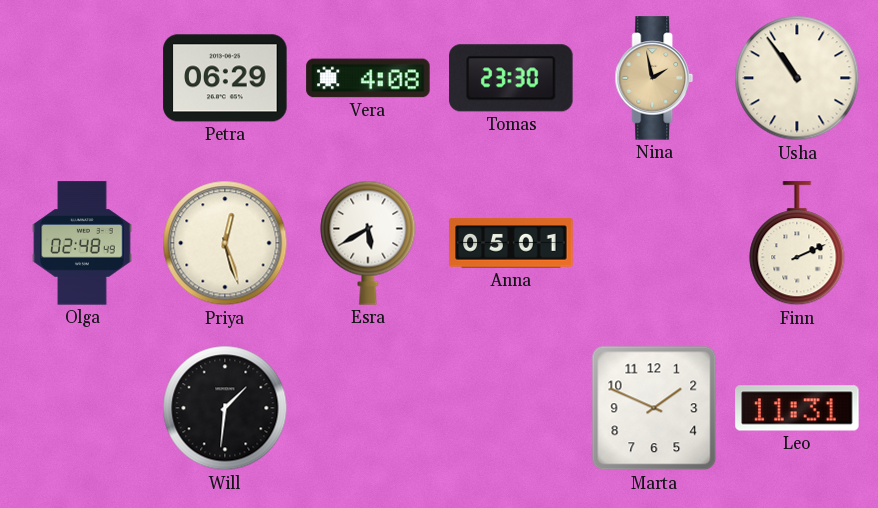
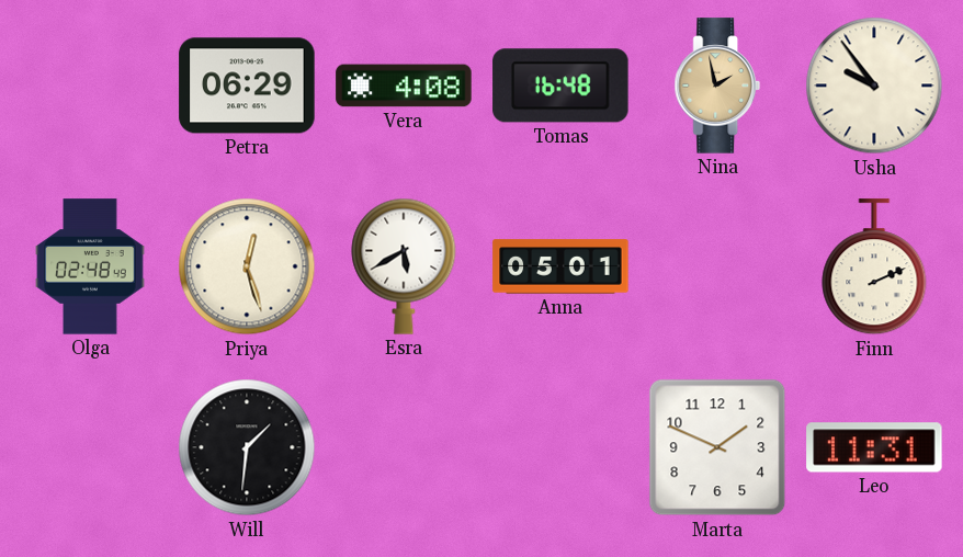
Tomas: 23:30 -> 16:48 (560, 86)
Usha: 10:54 -> 9:54 (874, 86)
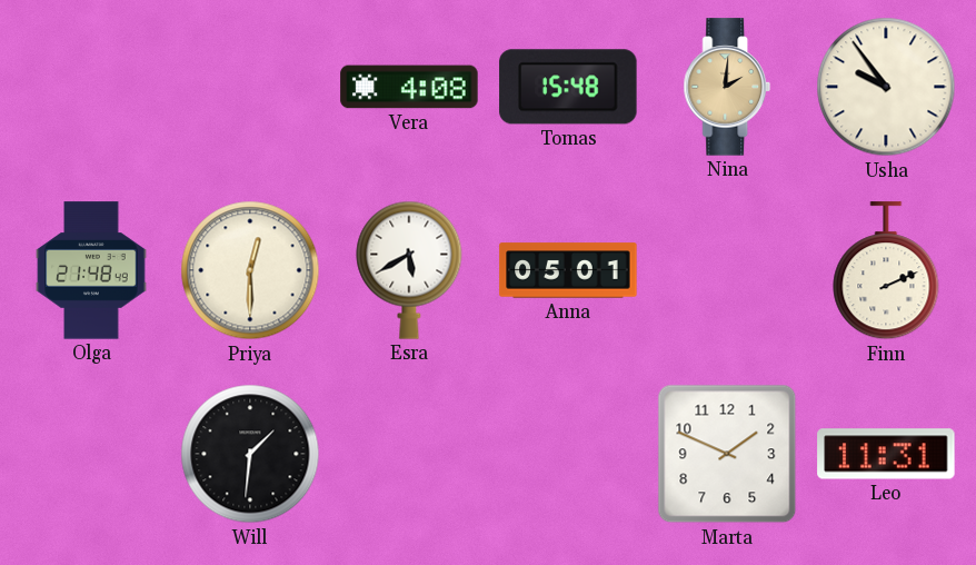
Petra: 06:29 -> none (247, 86)
Tomas: 16:48 -> 15:48 (568, 87)
Nina: 1:58 -> 2:01 (727, 87)
Olga: 02:48 -> 21:48 (91, 270)
Priya: 12:27 -> 12:30 (250, 270)
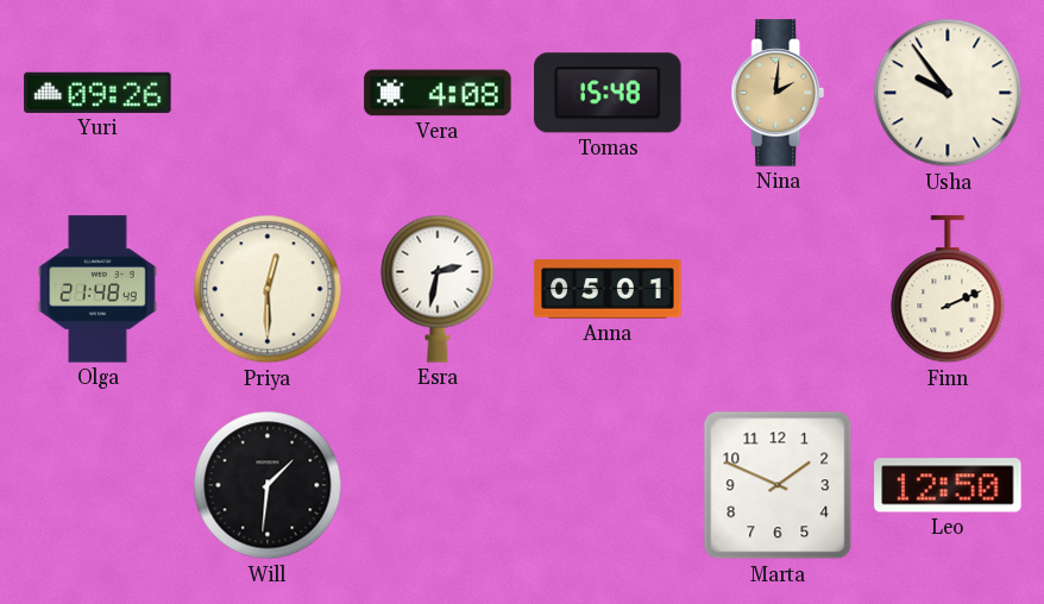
Yuri: none -> 09:26 (98, 93)
Esra: 5:40 -> 2:32 (438, 289)
Leo: 11:31 -> 12:50 (948, 485)
